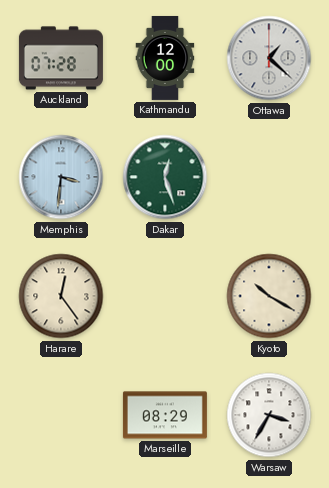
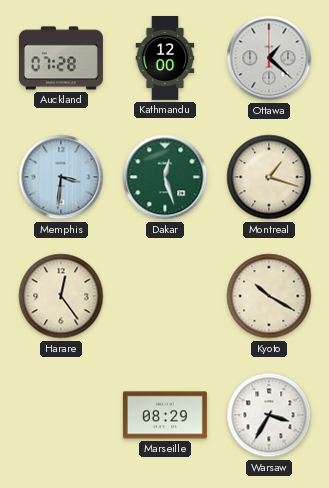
Montreal: none -> 1:18 (269, 177)
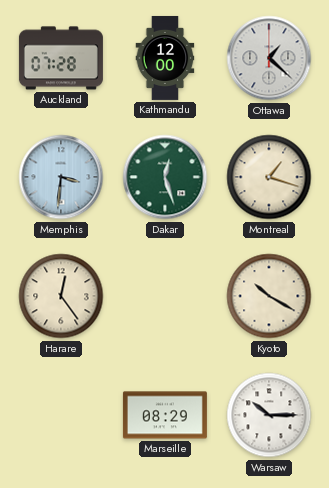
Warsaw: 3:35 -> 10:15 (269, 415)
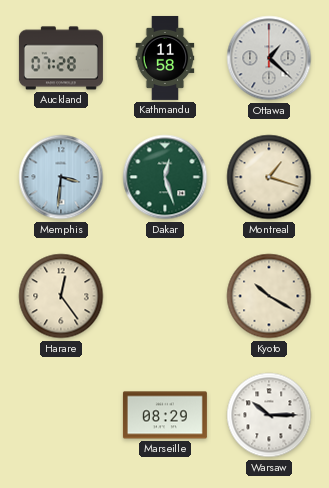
Kathmandu: 12:00 -> 11:58 (165, 58)
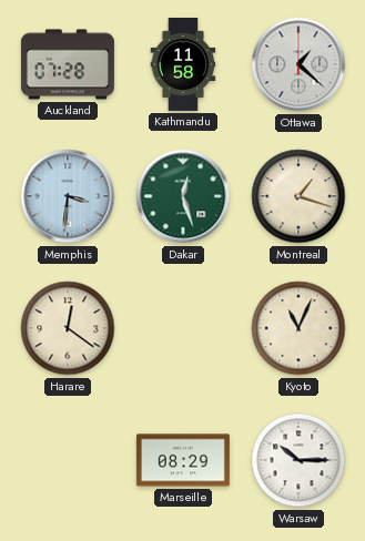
Harare: 12:24 -> 12:21 (68, 328)
Kyoto: 10:20 -> 11:04 (298, 328)
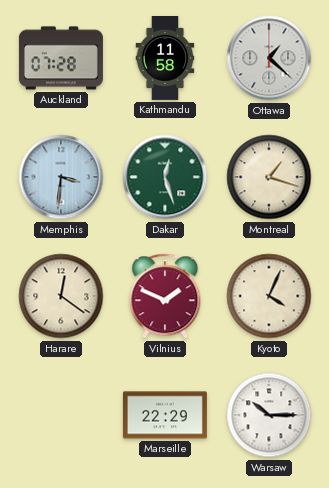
Vilnius: none -> 1:49 (165, 296)
Kyoto: 11:04 -> 4:04 (269, 296)
Marseille: 08:29 -> 22:29 (165, 415)
